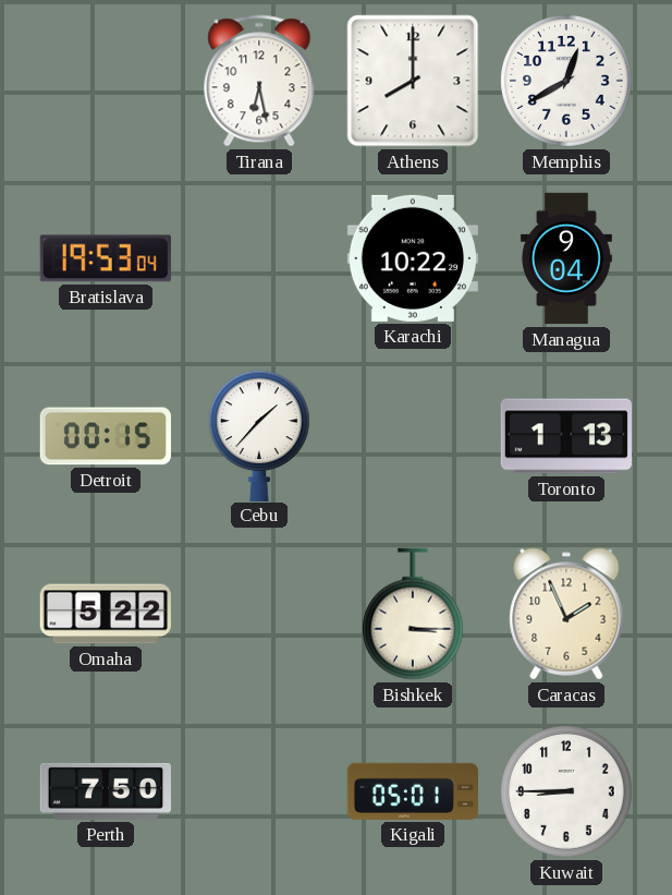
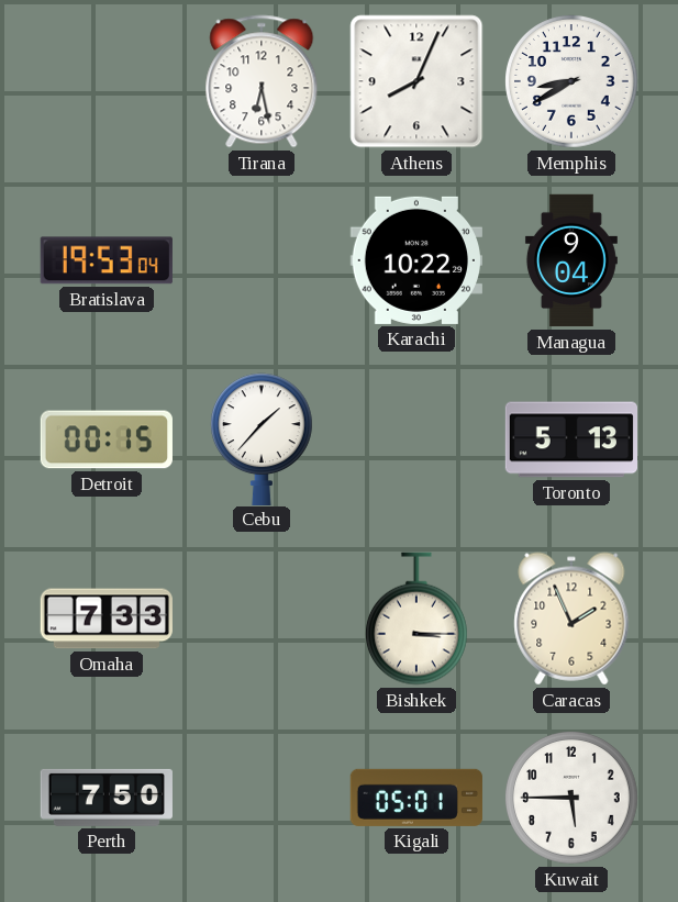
Athens: 8:00 -> 8:04 (416, 81)
Memphis: 12:40 -> 8:40 (571, 82)
Toronto: 1:13 -> 5:13 (570, 439)
Omaha: 5:22 -> 7:33 (107, 619)
Kuwait: 8:45 -> 5:45 (571, 799)
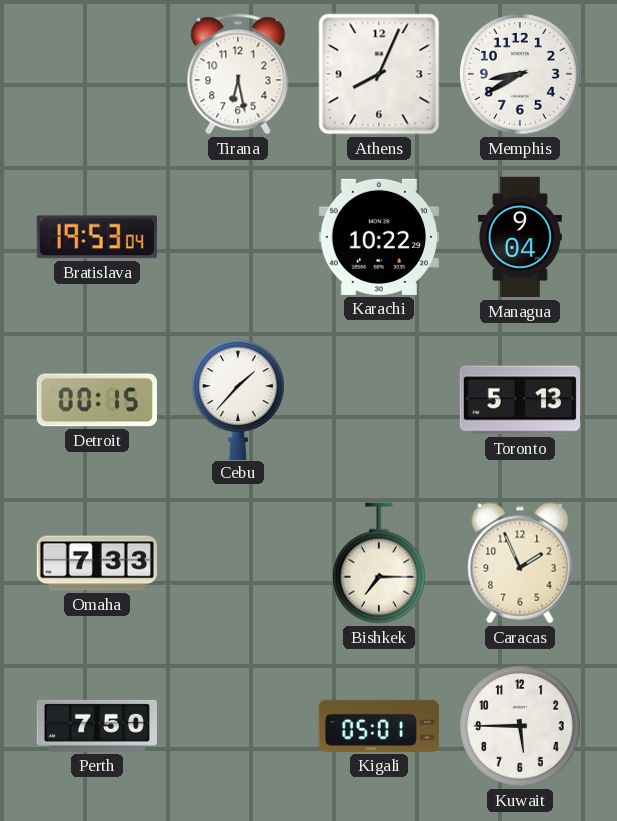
Bishkek: 3:15 -> 7:15 (379, 563)
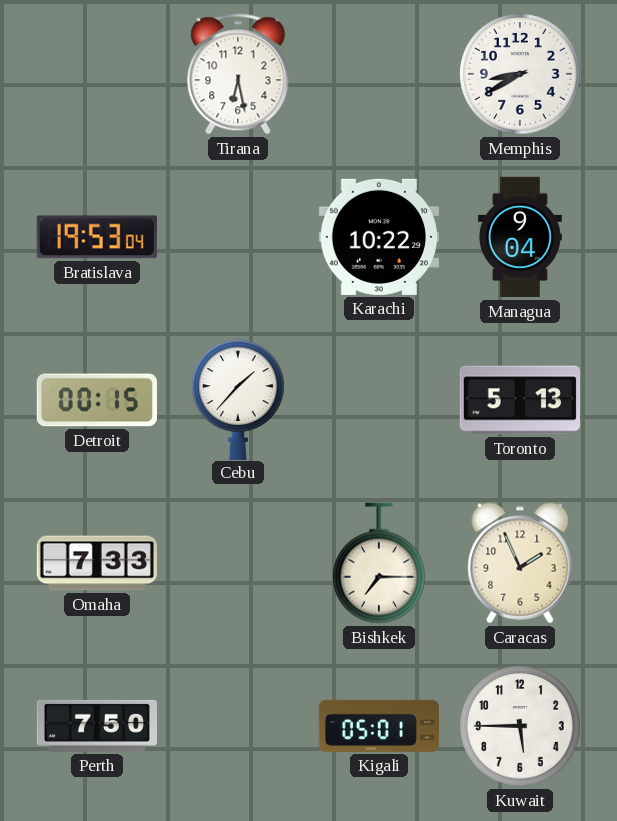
Athens: 8:04 -> none (379, 74)
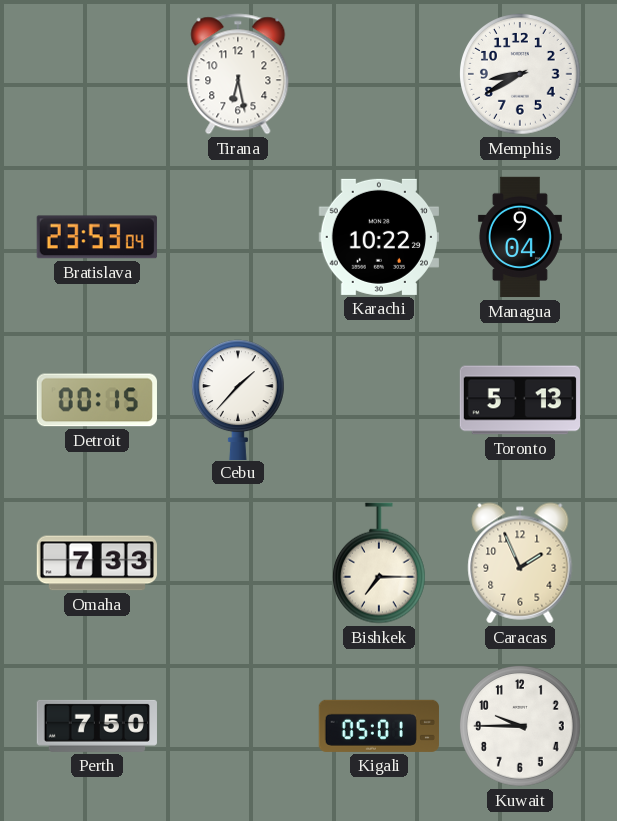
Bratislava: 19:53 -> 23:53 (97, 237)
Kuwait: 5:45 -> 9:45 (520, 727)
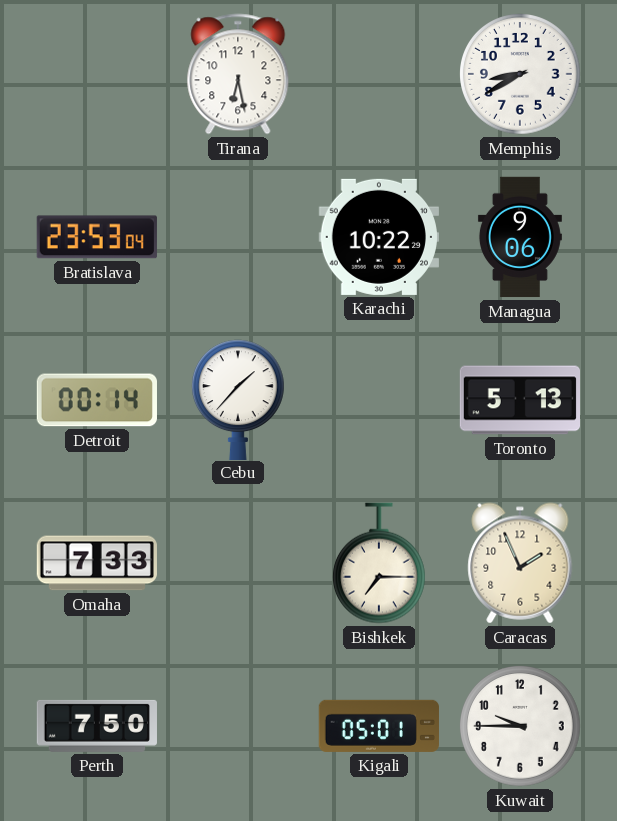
Managua: 9:04 -> 9:06 (520, 237)
Detroit: 00:15 -> 00:14 (97, 400)
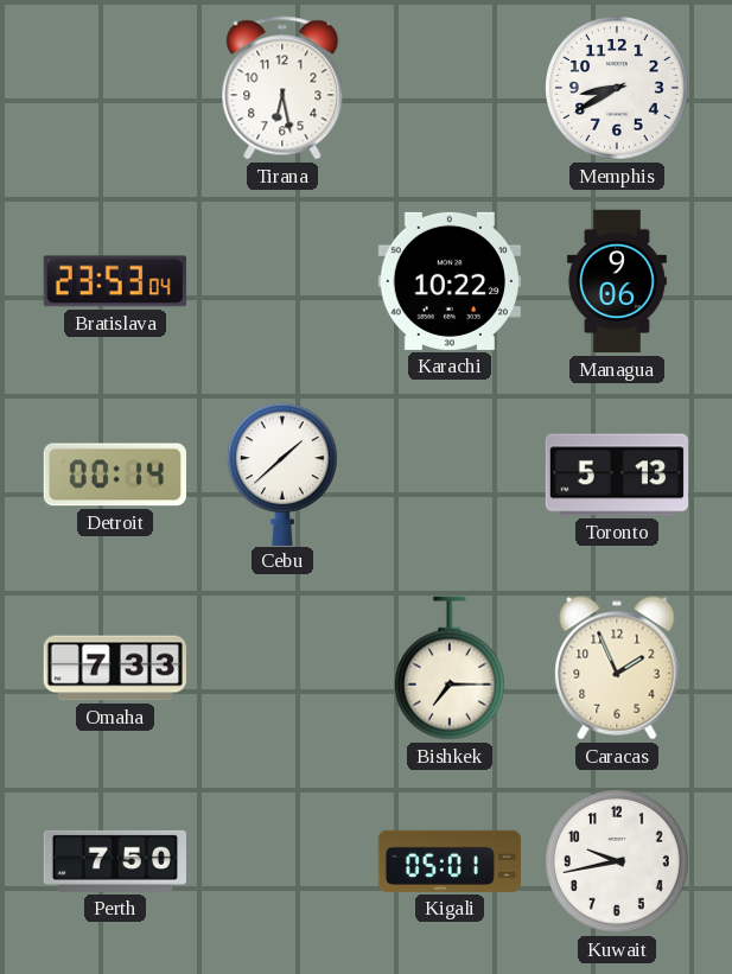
Cebu: 1:37 -> 1:38 (282, 473)
Kuwait: 9:45 -> 9:43 (617, 862)
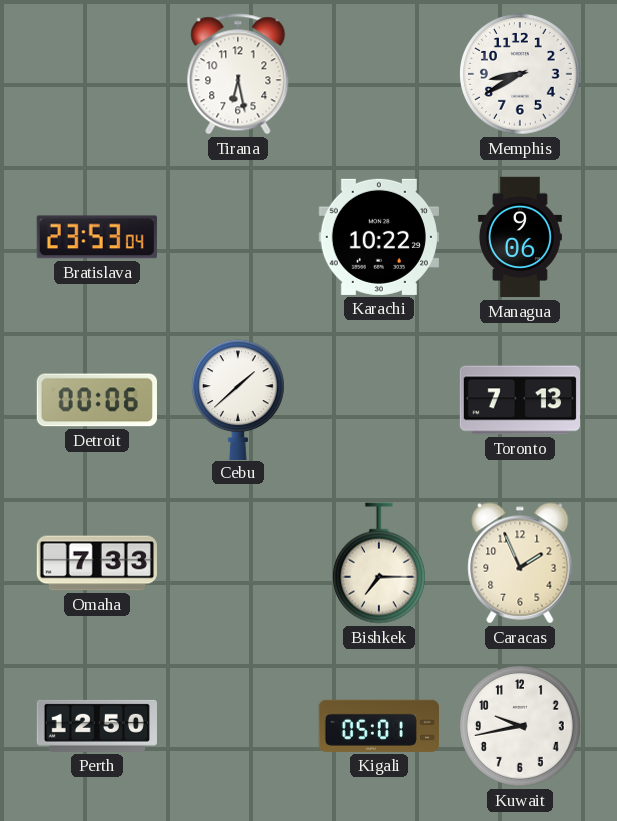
Detroit: 00:14 -> 00:06 (97, 400)
Toronto: 5:13 -> 7:13 (519, 400)
Perth: 7:50 -> 12:50 (97, 726)
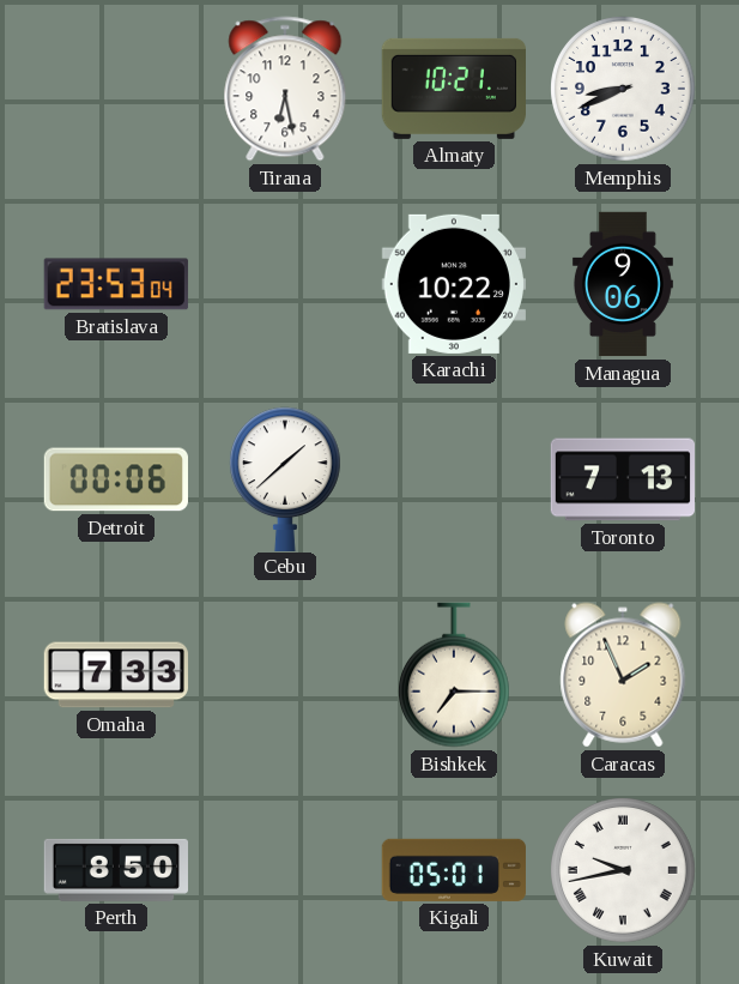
Almaty: none -> 10:21 (453, 89)
Memphis: 8:40 -> 8:41 (623, 90)
Perth: 12:50 -> 8:50 (116, 870)
Kuwait numerals: Arabic -> Roman (623, 871)
